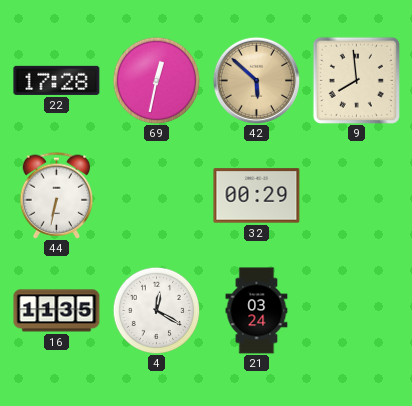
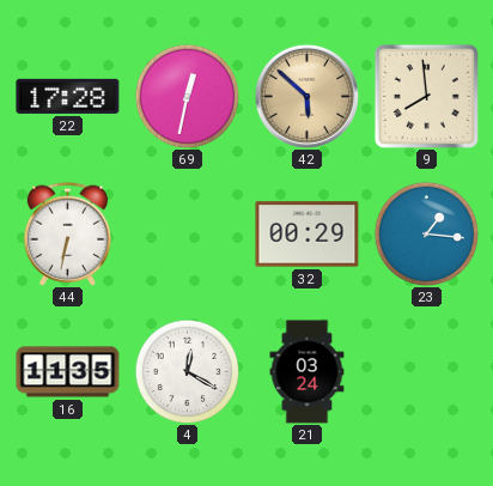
23: none -> 1:16 (426, 233)
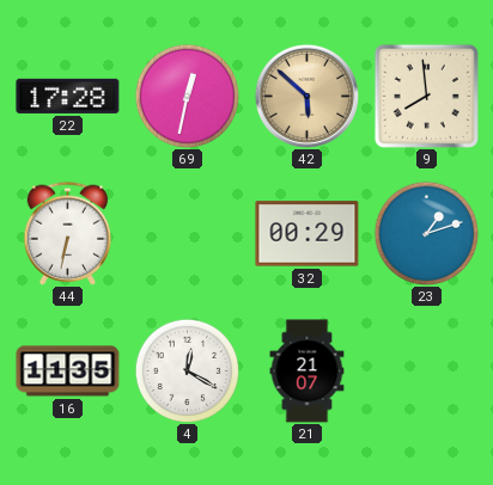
23: 1:16 -> 1:12 (426, 233)
21: 03:24 -> 21:07 (308, 372)
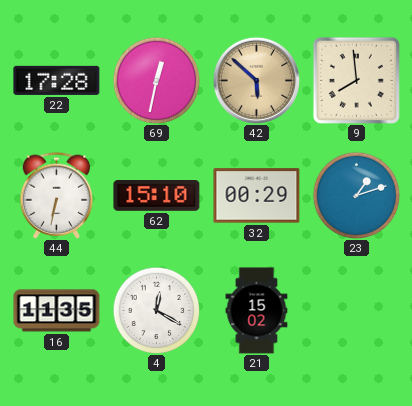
62: none -> 15:10 (157, 196)
21: 21:07 -> 15:02 (257, 311)
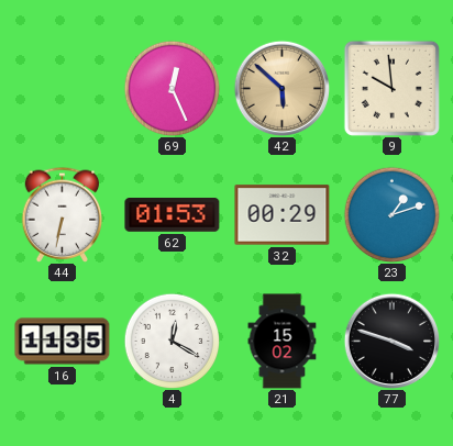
22: 17:28 -> none (57, 80)
69: 12:32 -> 12:26 (172, 88)
9: 7:59 -> 9:59 (391, 88)
62: 15:10 -> 01:53 (173, 215)
77: none -> 3:48 (391, 341)
